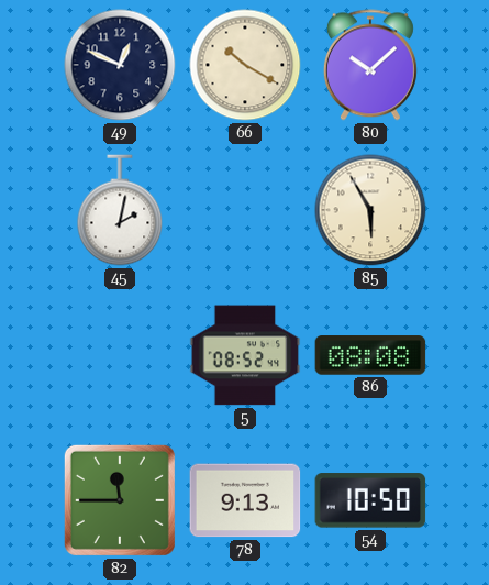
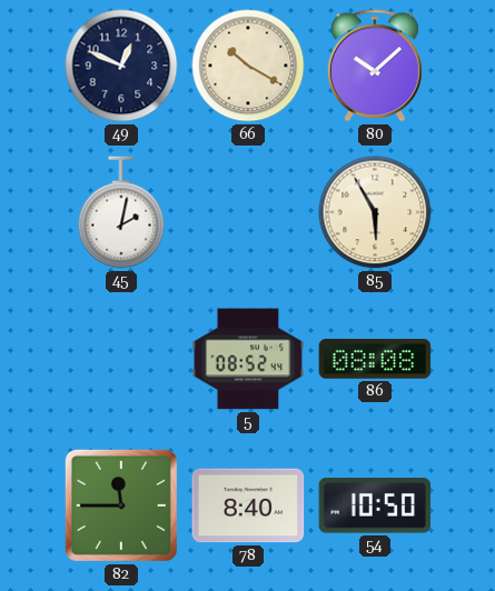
78: 9:13 -> 8:40 (248, 505)
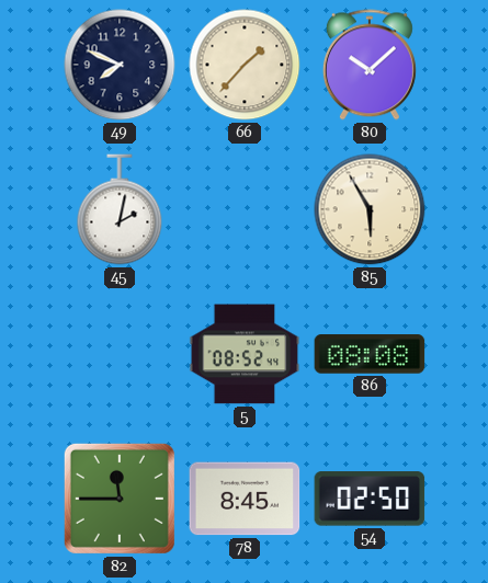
49: 12:49 -> 7:49 (120, 65)
66: 10:20 -> 1:37 (245, 65)
78: 8:40 -> 8:45 (245, 499)
54: 10:50 -> 02:50 (370, 499)
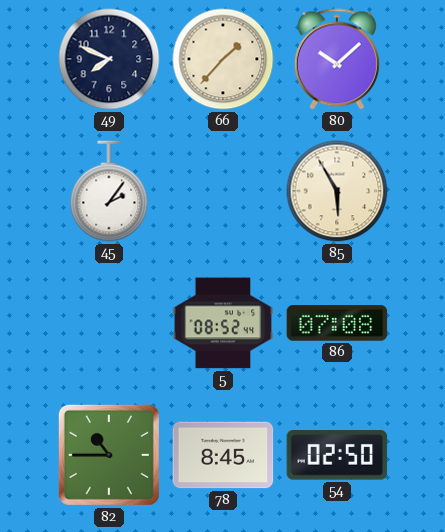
45: 2:02 -> 2:06 (109, 191)
86: 08:08 -> 07:08 (337, 323)
82: 11:45 -> 10:45 (109, 455)
